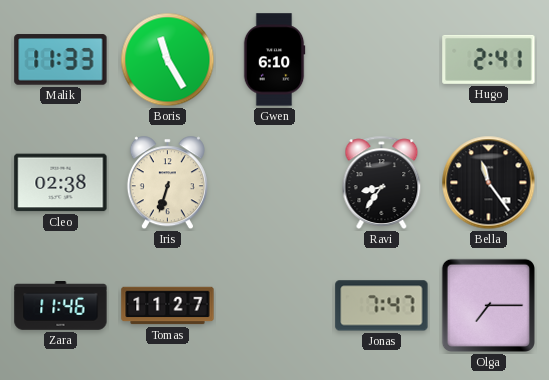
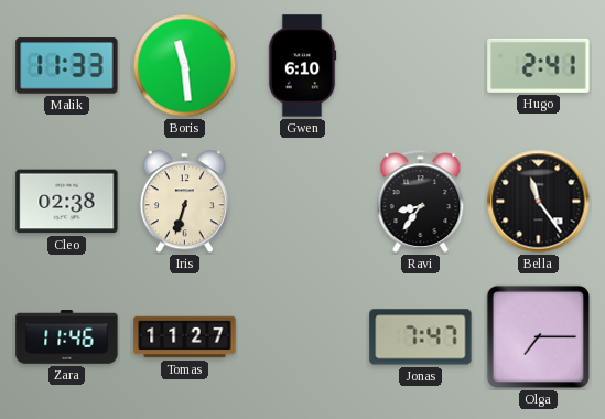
Boris: 11:25 -> 11:29 (185, 66)
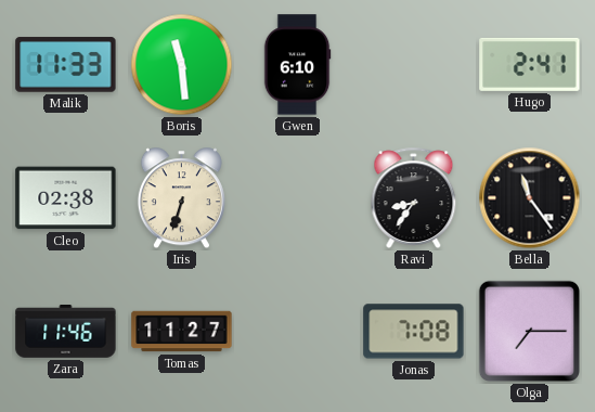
Jonas: 7:47 -> 7:08 (414, 332)
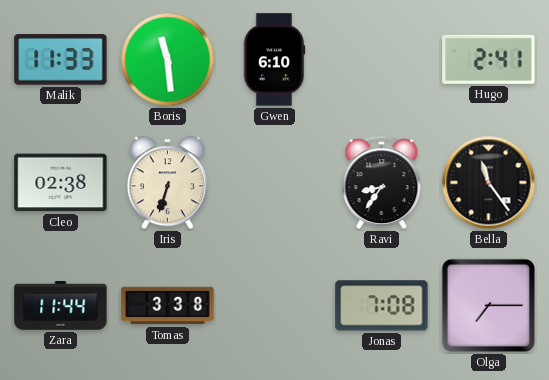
Zara: 11:46 -> 11:44 (61, 306)
Tomas: 11:27 -> 3:38 (168, 306)
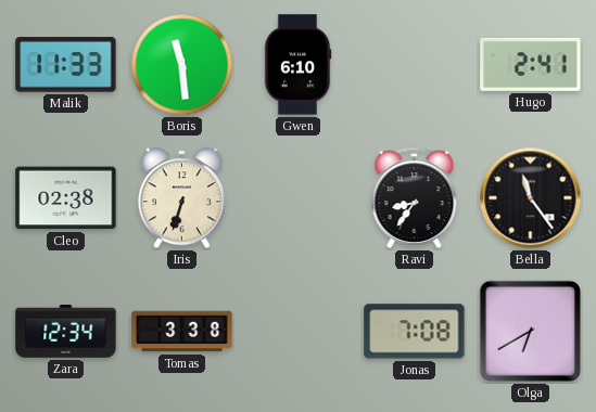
Zara: 11:44 -> 12:34 (66, 332)
Olga: 7:15 -> 6:40 (530, 331)
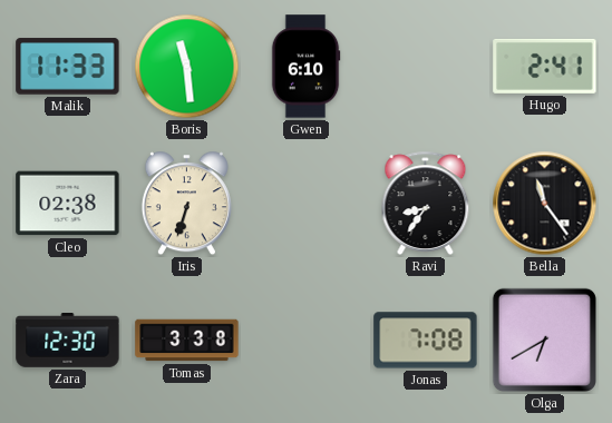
Zara: 12:34 -> 12:30 (68, 341)
